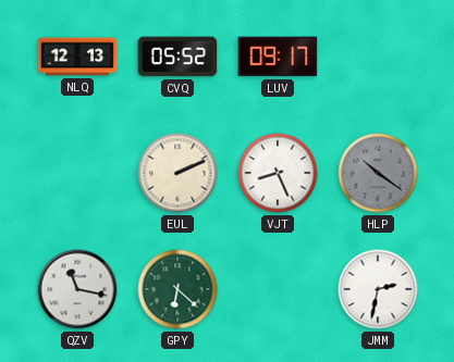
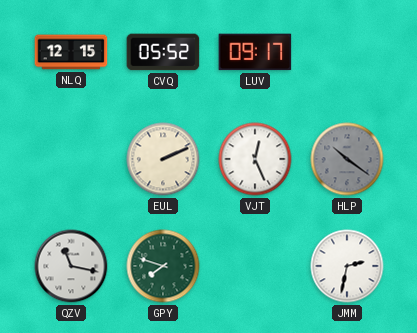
NLQ: 12:13 -> 12:15 (71, 52)
VJT: 8:26 -> 12:26 (255, 159)
GPY: 6:22 -> 7:48 (163, 266)
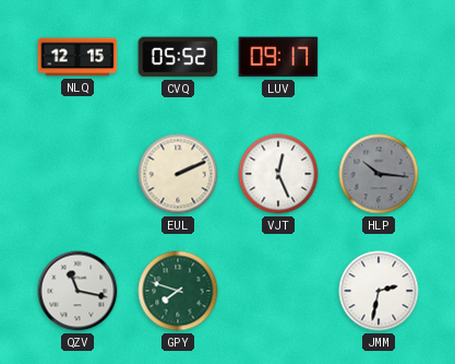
HLP: 10:21 -> 10:16 (379, 174)
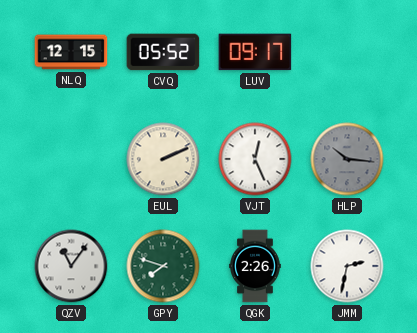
QZV: 11:17 -> 11:06 (71, 266)
QGK: none -> 2:26 (255, 266)
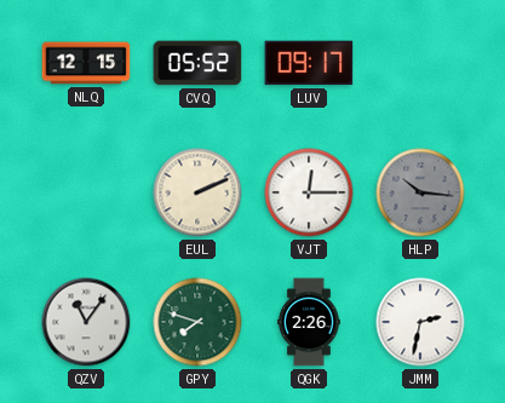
VJT: 12:26 -> 12:15 (309, 192)
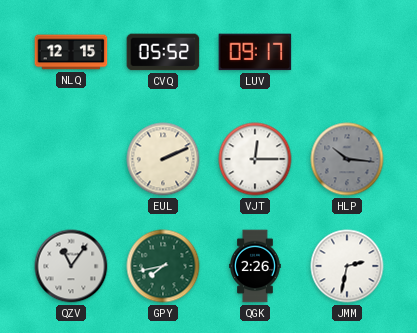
GPY: 7:48 -> 7:43 (163, 266)
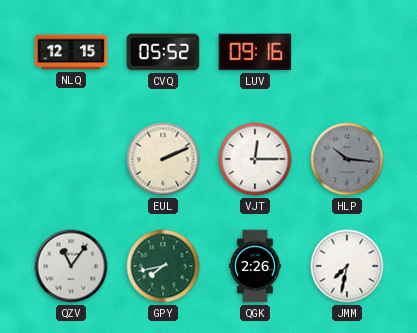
LUV: 09:17 -> 09:16 (255, 52)
JMM: 2:32 -> 7:32 (347, 266)
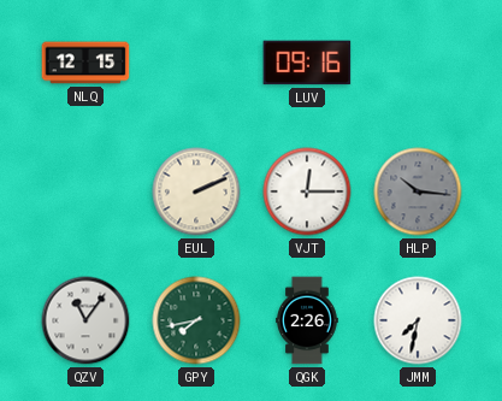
CVQ: 05:52 -> none (163, 52)
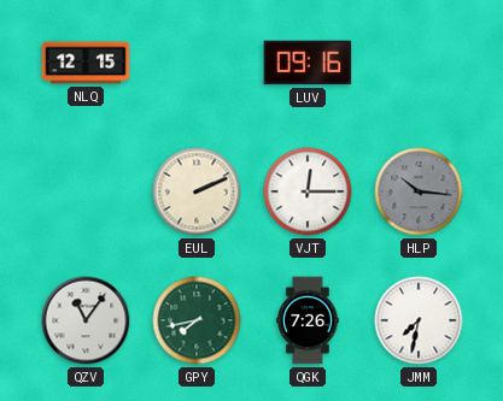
QGK: 2:26 -> 7:26 (308, 320)
